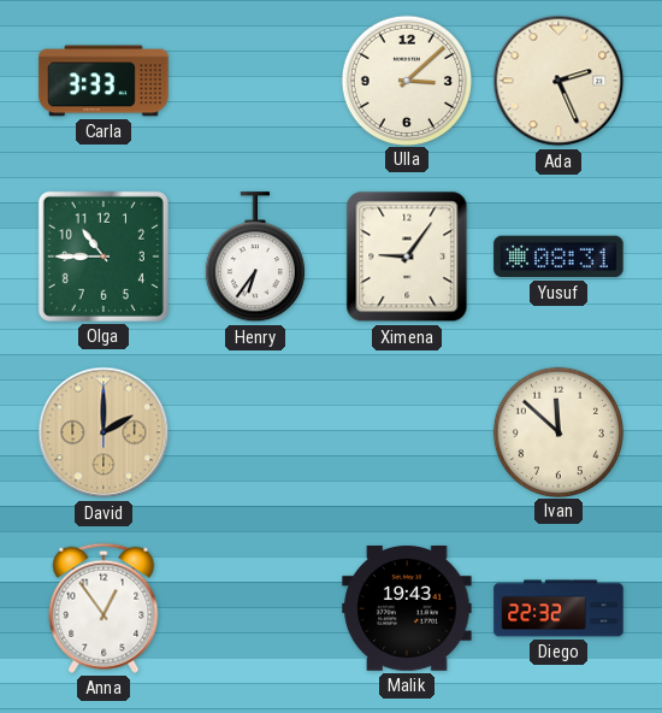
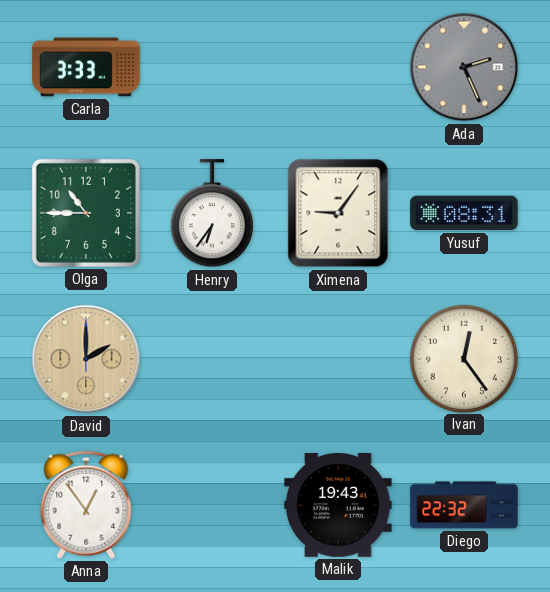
Ulla: 3:08 -> none (406, 79)
Ada dial: cream -> grey (464, 67)
Ivan: 11:52 -> 12:24 (463, 358)
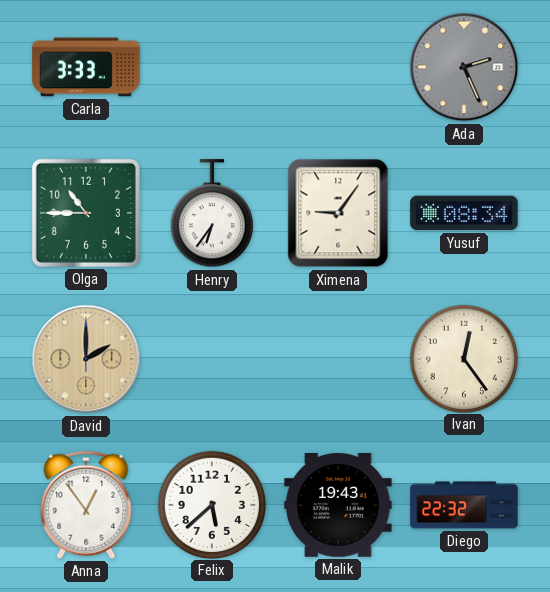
Yusuf: 08:31 -> 08:34 (464, 213)
Felix: none -> 5:38 (211, 504)
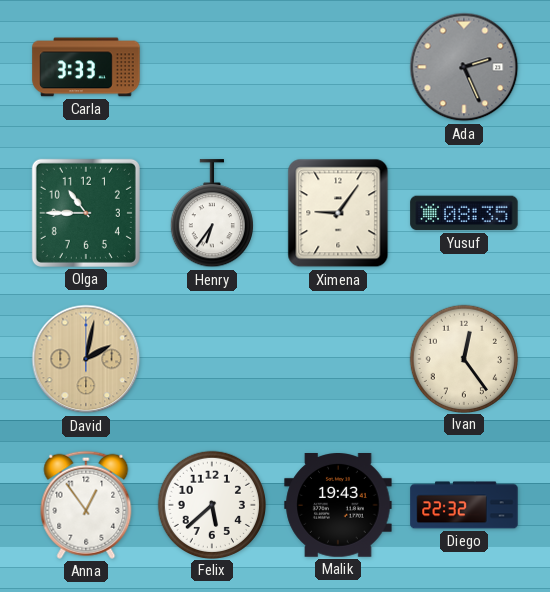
Yusuf: 08:34 -> 08:35 (464, 213)
David: 2:00 -> 2:02 (86, 359)
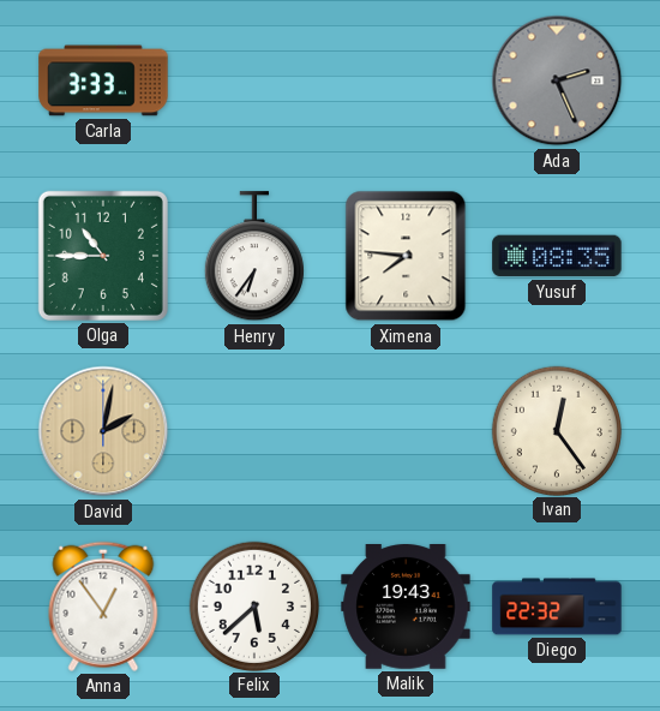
Ximena: 9:06 -> 7:46 (406, 256)
